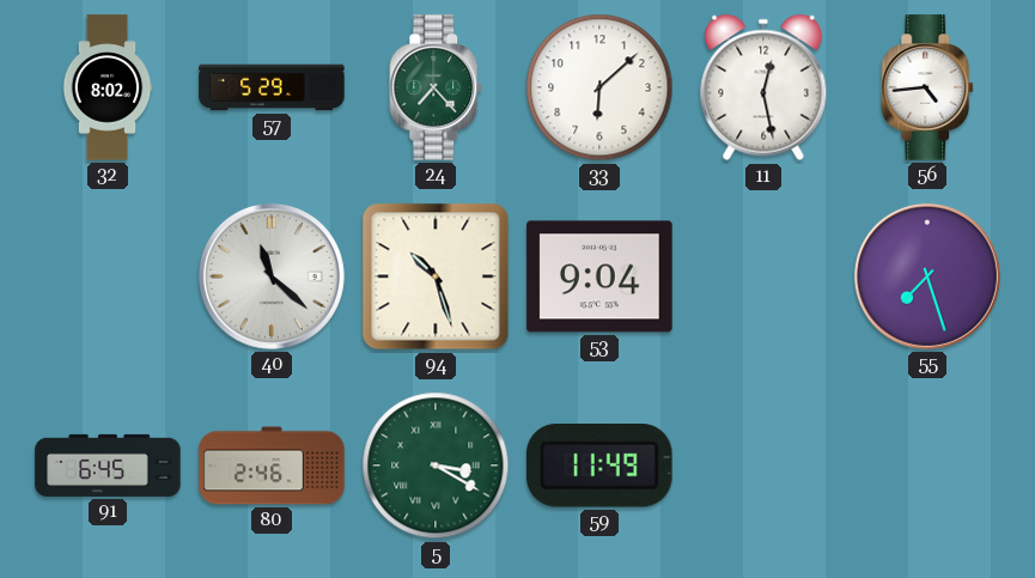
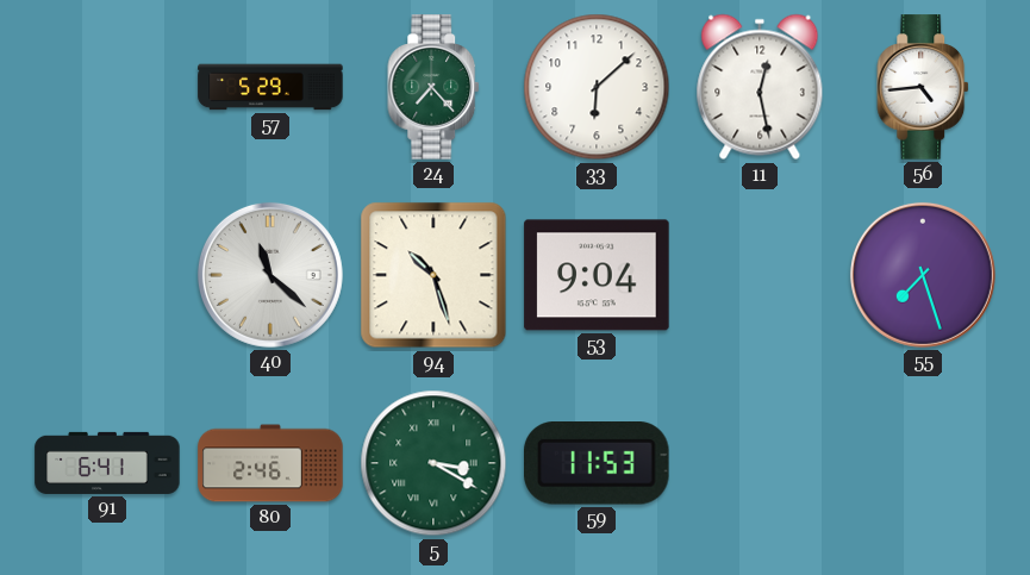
32: 8:02 -> none (108, 87)
91: 6:45 -> 6:41 (107, 463)
59: 11:49 -> 11:53 (598, 464)
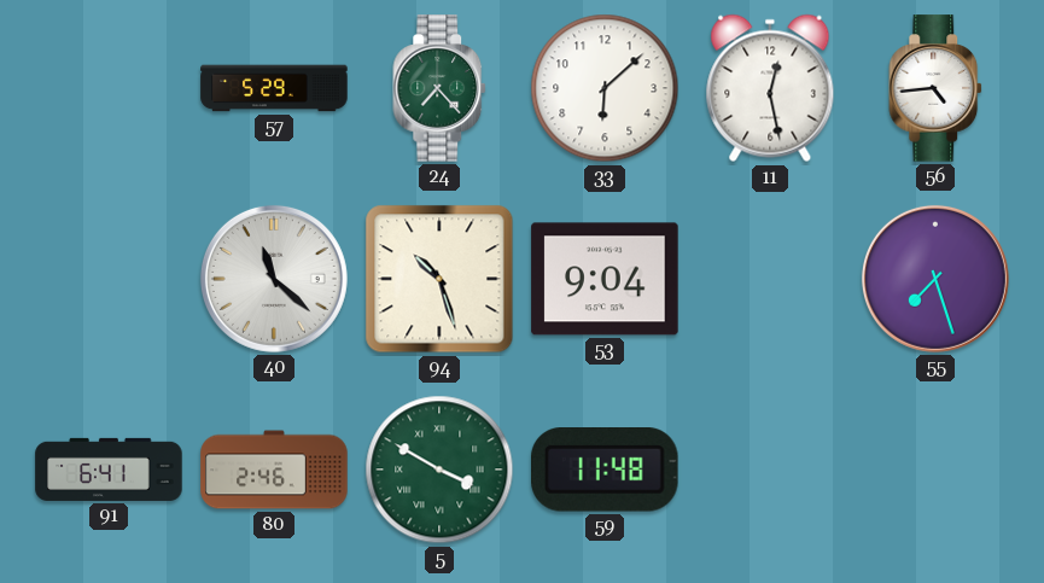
5: 3:20 -> 3:50 (439, 470)
59: 11:53 -> 11:48 (606, 471)
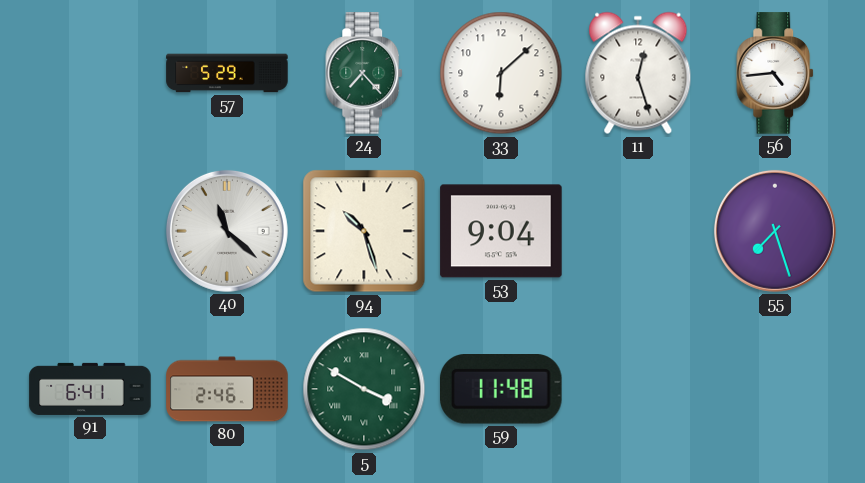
11: 12:28 -> 12:27 (638, 73)
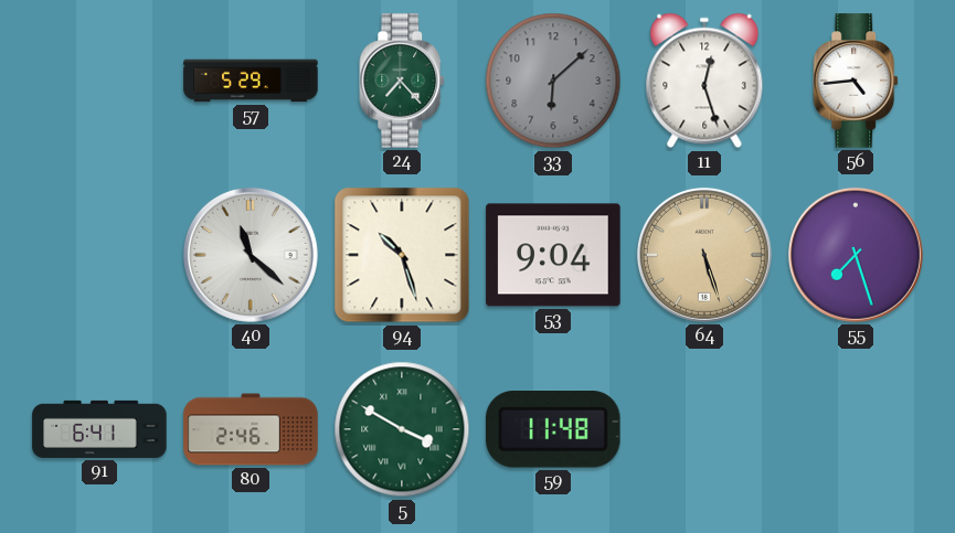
33 dial: white -> grey (553, 81)
64: none -> 5:27 (704, 255)
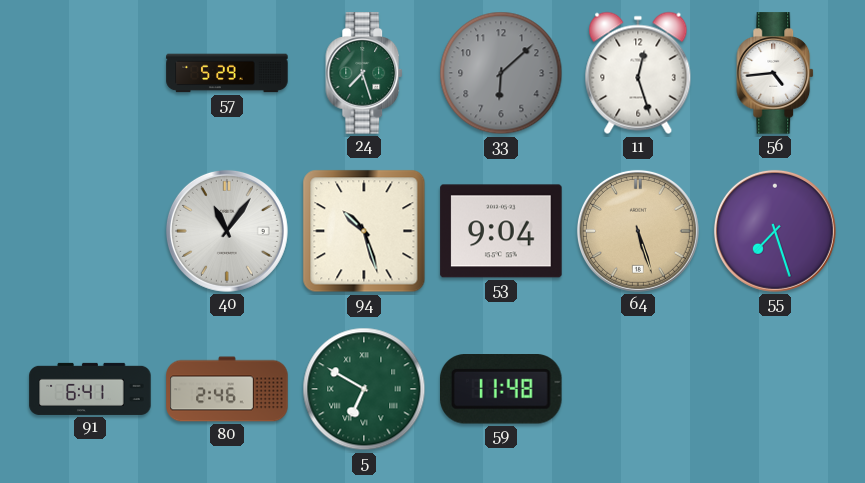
24: 7:23 -> 7:27 (365, 73)
40: 11:22 -> 11:06 (227, 231)
5: 3:50 -> 6:50 (364, 389)
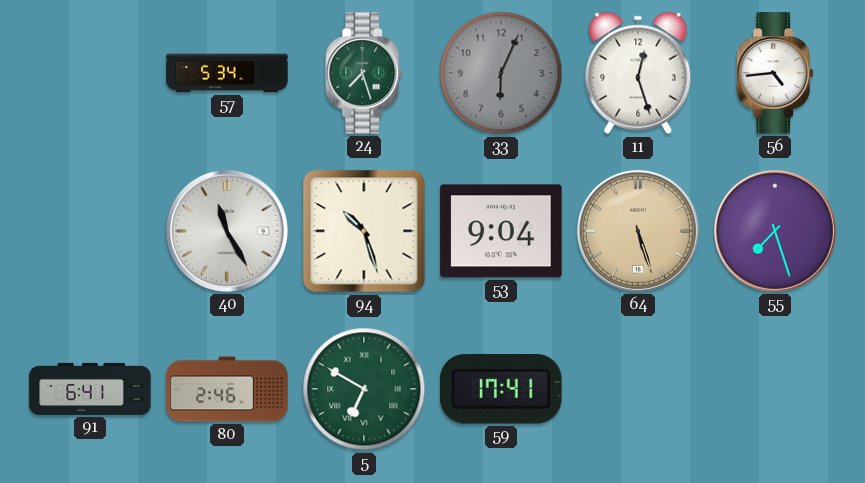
57: 5:29 -> 5:34 (227, 73)
33: 6:08 -> 6:04 (501, 73)
40: 11:06 -> 11:25 (227, 231)
59: 11:48 -> 17:41 (502, 390)
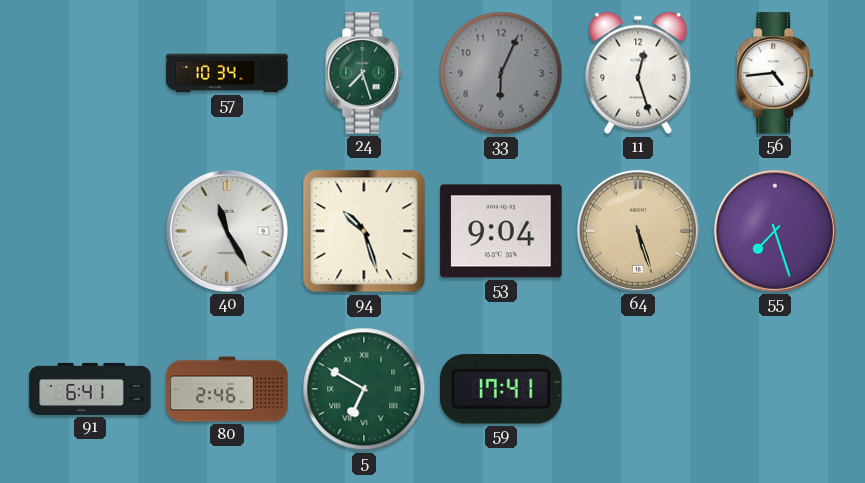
57: 5:34 -> 10:34 (227, 73)
